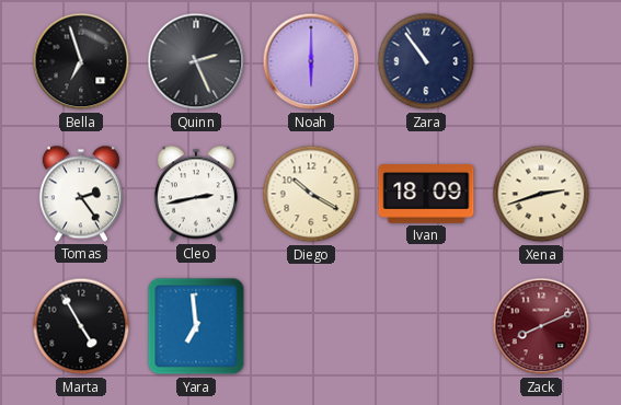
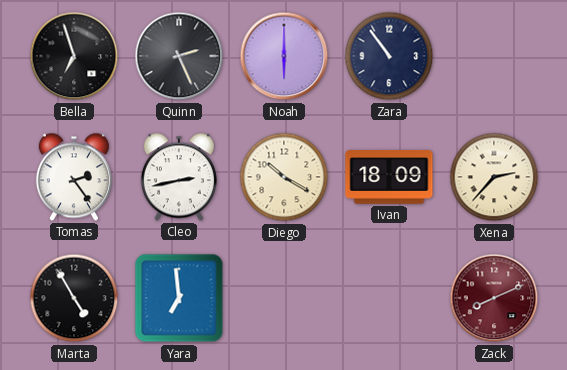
Xena: 2:42 -> 2:37 (494, 177)
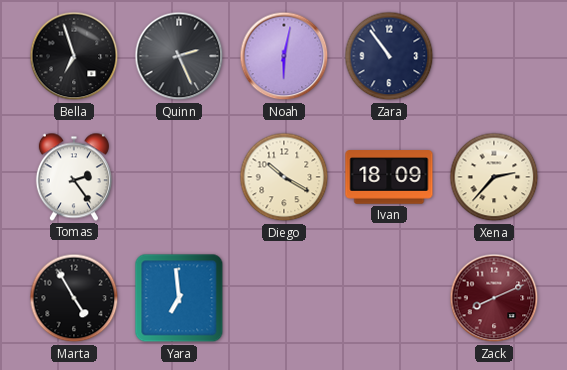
Noah: 6:00 -> 6:02 (284, 56)
Cleo: 2:43 -> none (179, 177)
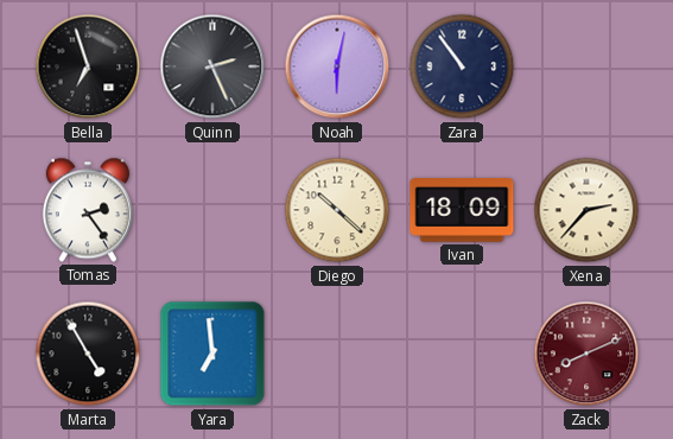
Diego: 10:20 -> 10:22 (337, 210)
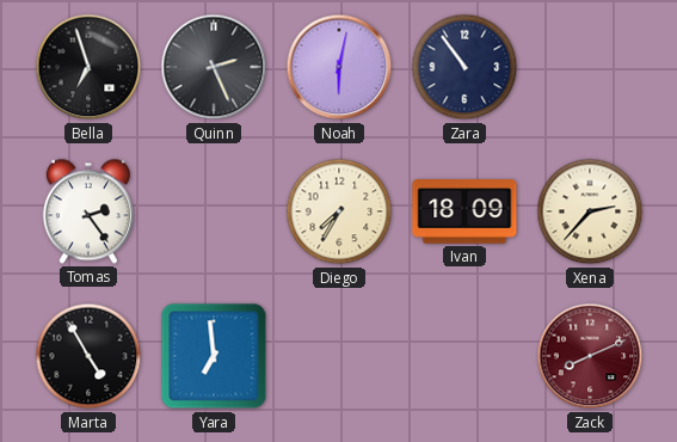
Diego: 10:22 -> 7:35 (339, 211)
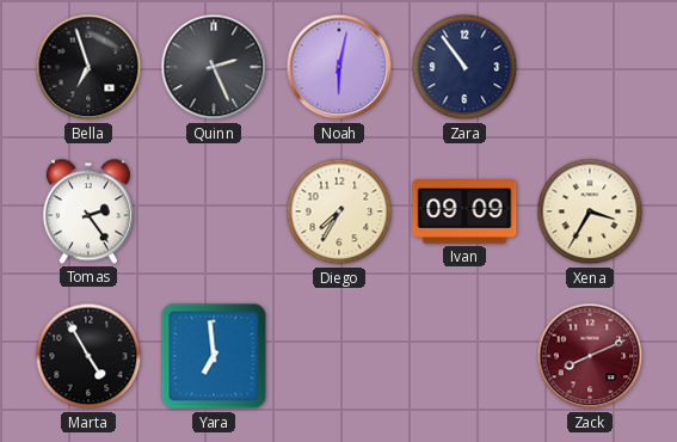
Ivan: 18:09 -> 09:09 (464, 211)
Xena: 2:37 -> 3:35 (590, 211)
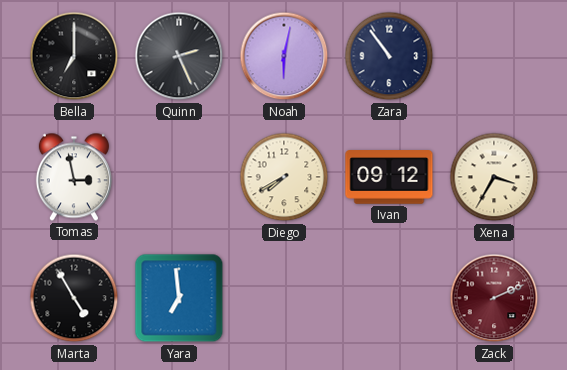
Bella: 6:57 -> 7:00 (74, 56)
Tomas: 2:24 -> 2:58 (74, 177)
Diego: 7:35 -> 7:40 (284, 177)
Ivan: 09:09 -> 09:12 (389, 177)
Zack: 8:11 -> 2:11 (494, 298)
